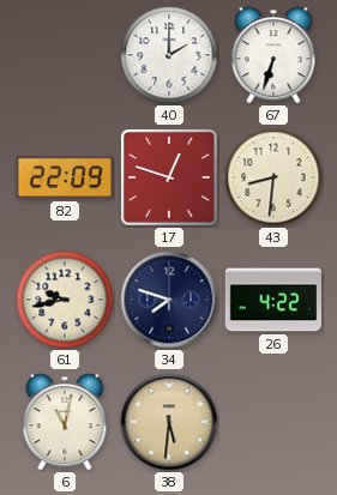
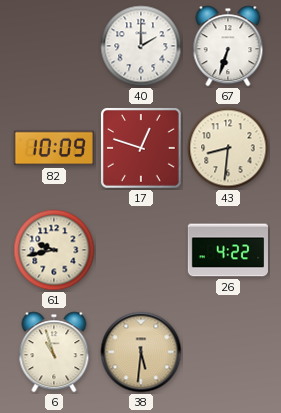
82: 22:09 -> 10:09 (54, 148)
34: 7:48 -> none (169, 300)
6: 11:02 -> 10:57 (54, 352)
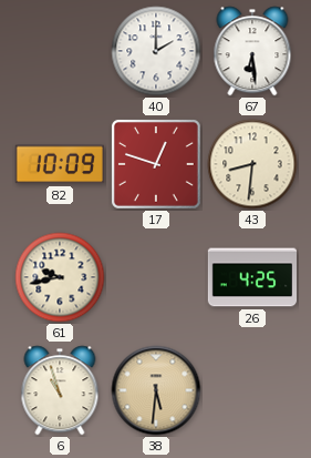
67: 6:33 -> 6:29 (252, 51)
26: 4:22 -> 4:25 (251, 277)
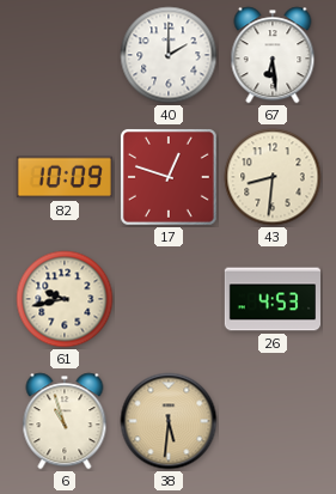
26: 4:25 -> 4:53 (271, 299)
